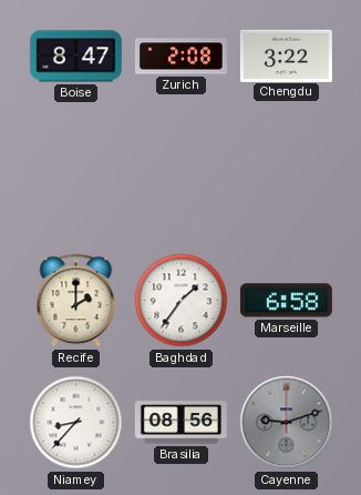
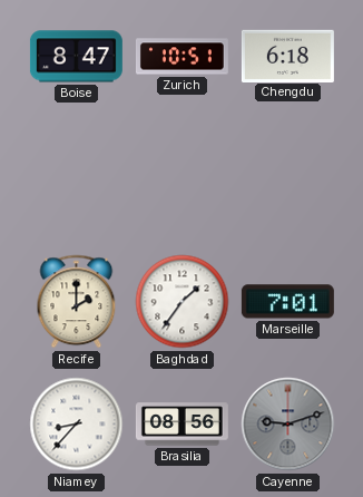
Zurich: 2:08 -> 10:51 (181, 57)
Chengdu: 3:22 -> 6:18 (287, 56)
Marseille: 6:58 -> 7:01 (287, 302)
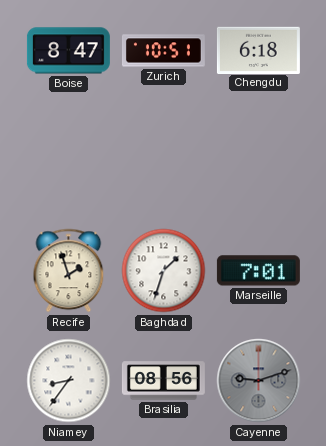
Recife: 2:00 -> 1:57 (69, 271)
Baghdad: 1:36 -> 1:33 (164, 271)
Niamey: 8:37 -> 8:36 (69, 381)
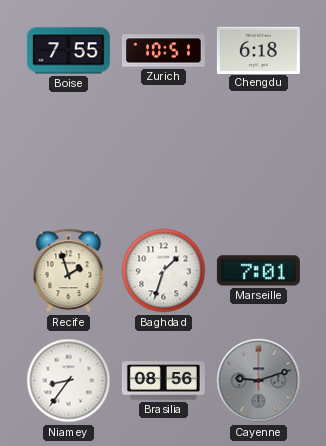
Boise: 8:47 -> 7:55 (68, 51)
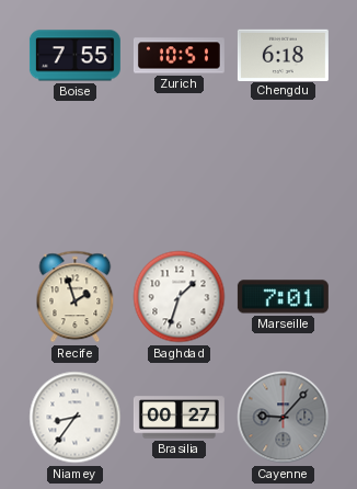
Brasilia: 08:56 -> 00:27 (178, 418)
Cayenne: 9:12 -> 9:07 (284, 418)
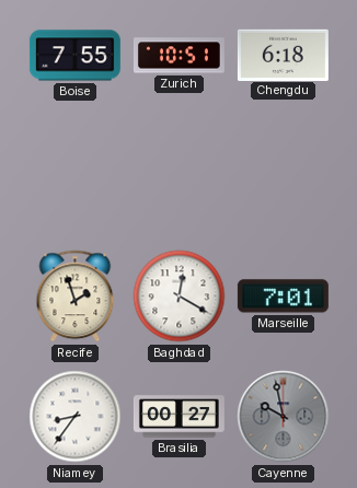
Baghdad: 1:33 -> 12:20 (180, 297)
Cayenne: 9:07 -> 9:58 (284, 417)
